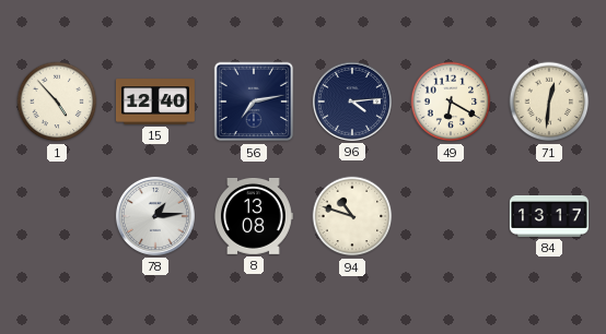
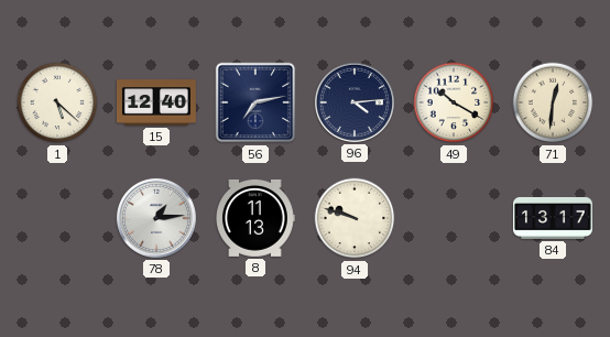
1: 4:53 -> 5:22 (57, 102)
49: 6:20 -> 10:20 (454, 102)
8: 13:08 -> 11:13 (255, 218)
94: 10:48 -> 9:48 (355, 218)
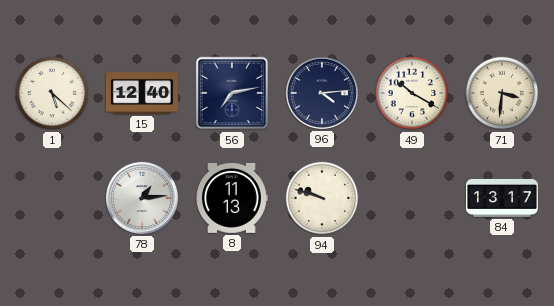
71: 12:31 -> 3:31 (502, 93)
